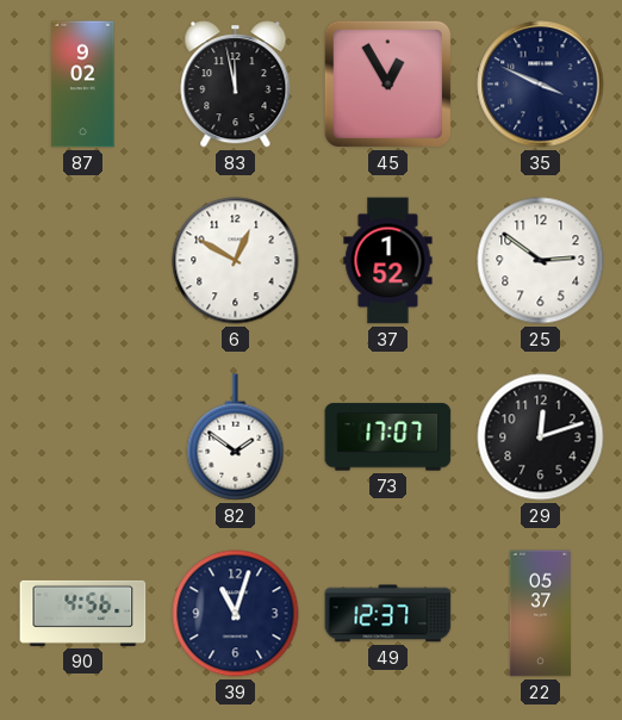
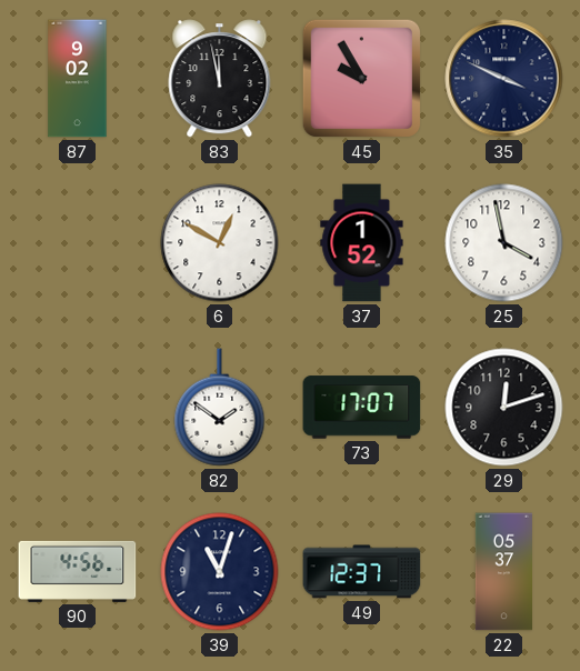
45: 12:55 -> 9:55 (361, 78)
25: 2:51 -> 3:58 (504, 243)
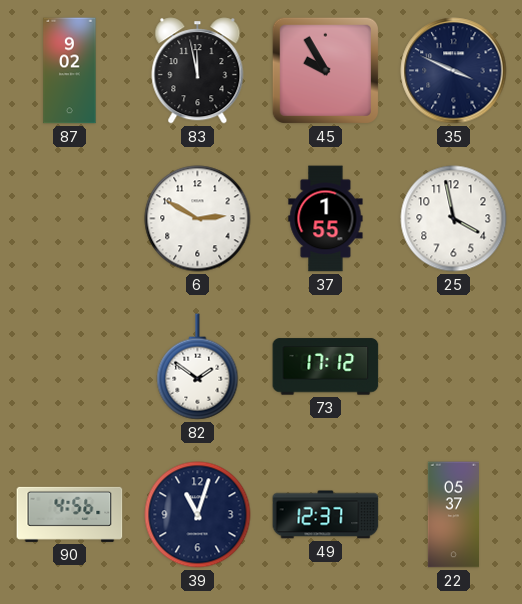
6: 12:50 -> 2:50 (198, 219)
37: 1:52 -> 1:55 (326, 219)
73: 17:07 -> 17:12 (326, 367)
29: 12:12 -> none (504, 408)
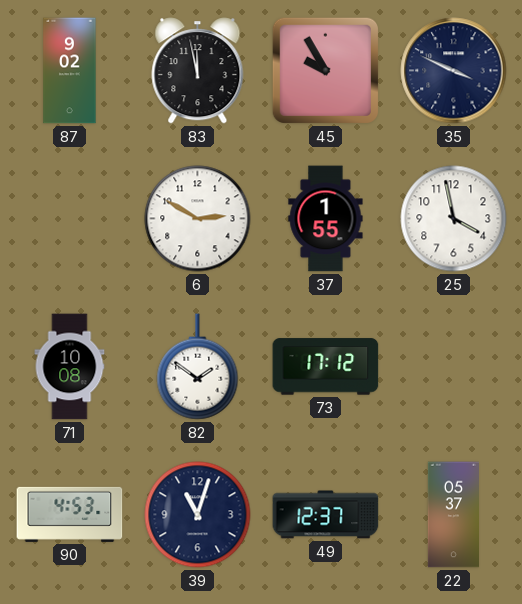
71: none -> 10:08 (70, 367)
90: 4:56 -> 4:53 (70, 514)
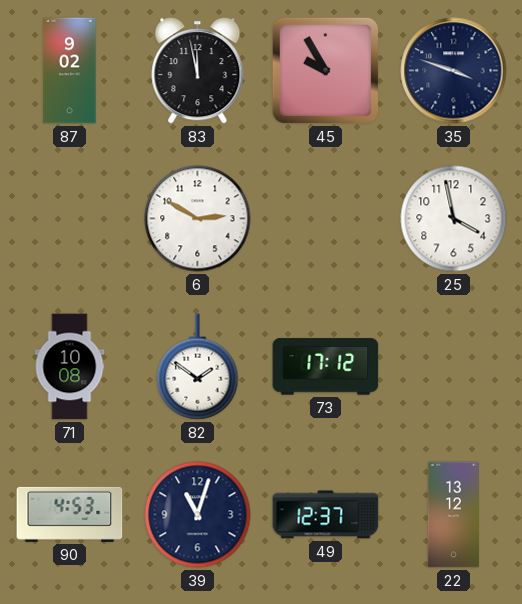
35: 3:49 -> 3:48 (454, 71)
37: 1:55 -> none (326, 219)
22: 05:37 -> 13:12 (453, 515)
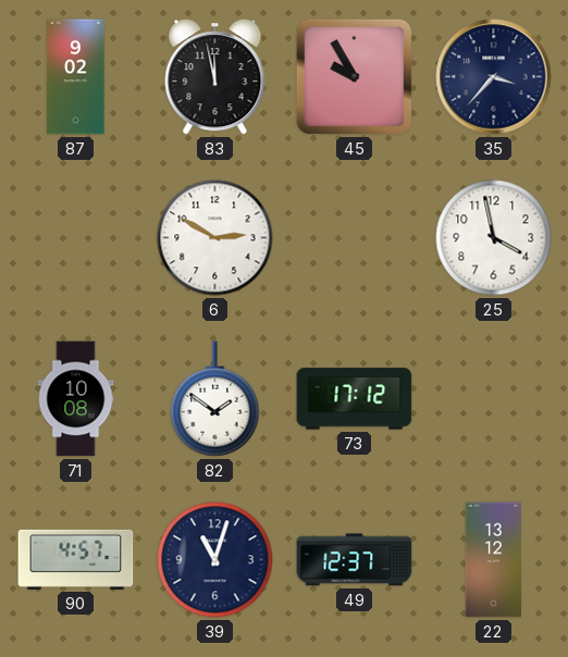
35: 3:48 -> 3:37 (494, 77)
90: 4:53 -> 4:57 (76, 559)
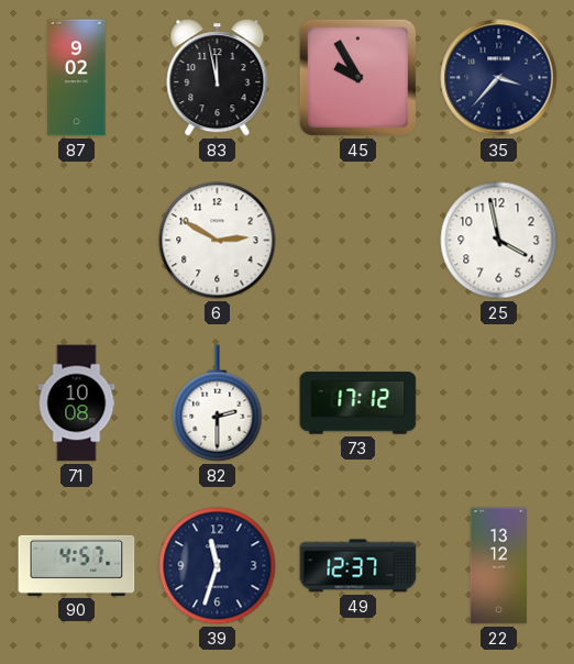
82: 1:51 -> 2:30 (218, 403)
39: 11:03 -> 11:33 (218, 566)
